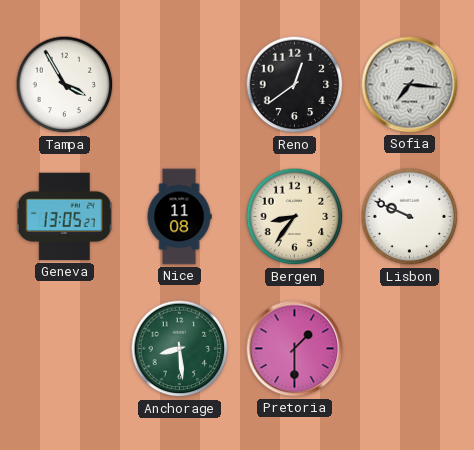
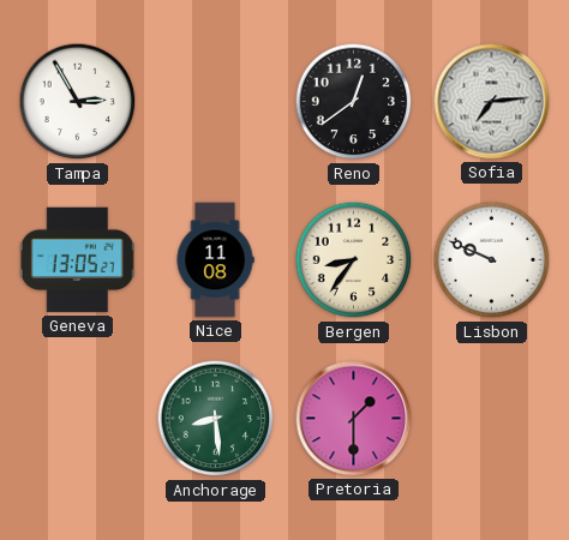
Tampa: 3:55 -> 2:55 (78, 102)
Sofia: 7:16 -> 7:14 (492, 102)
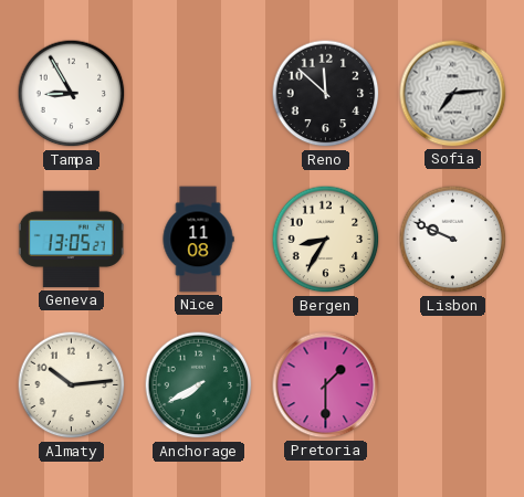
Tampa: 2:55 -> 8:55 (72, 94)
Reno: 12:39 -> 11:52 (326, 94)
Bergen: 8:36 -> 8:35 (326, 240)
Almaty: none -> 10:14 (72, 385)
Anchorage: 8:29 -> 7:40 (199, 385)
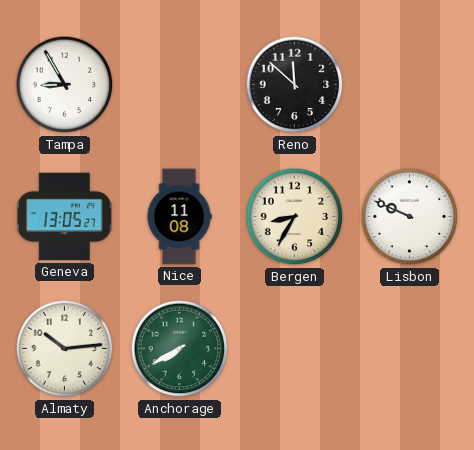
Sofia: 7:14 -> none (453, 94)
Pretoria: 1:30 -> none (326, 385)
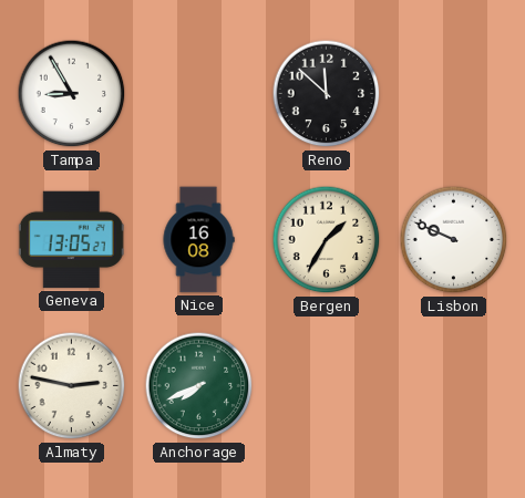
Nice: 11:08 -> 16:08 (198, 240)
Bergen: 8:35 -> 1:35 (327, 240)
Almaty: 10:14 -> 2:47 (72, 386)
Anchorage: 7:40 -> 7:41 (199, 386)
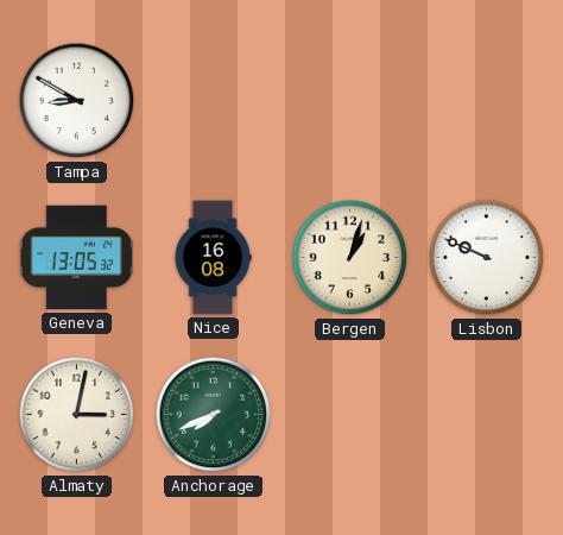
Tampa: 8:55 -> 8:50 (77, 101)
Reno: 11:52 -> none (327, 94)
Geneva: 13:05:27 -> 13:05:32 (76, 258)
Bergen: 1:35 -> 1:03 (350, 258)
Almaty: 2:47 -> 3:02 (77, 415)
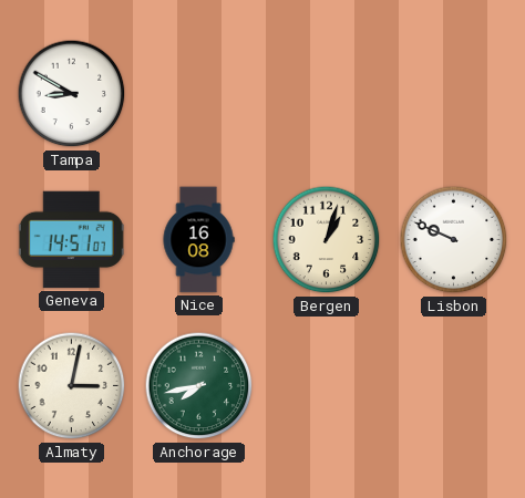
Geneva: 13:05 -> 14:51 (71, 240)
Anchorage: 7:41 -> 7:43 (199, 386)
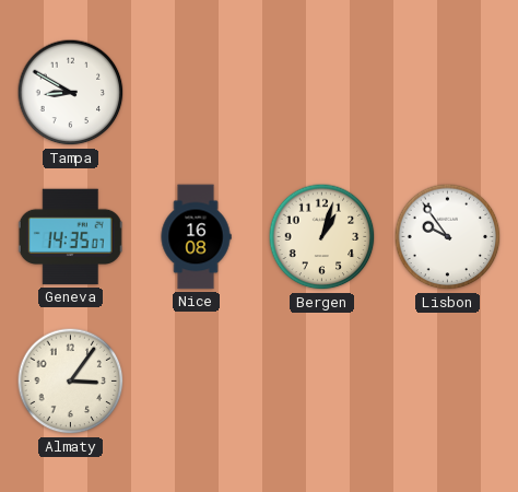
Geneva: 14:51 -> 14:35 (70, 237)
Lisbon: 9:49 -> 9:54 (448, 237)
Almaty: 3:02 -> 3:06 (71, 382)
Anchorage: 7:43 -> none (199, 386)
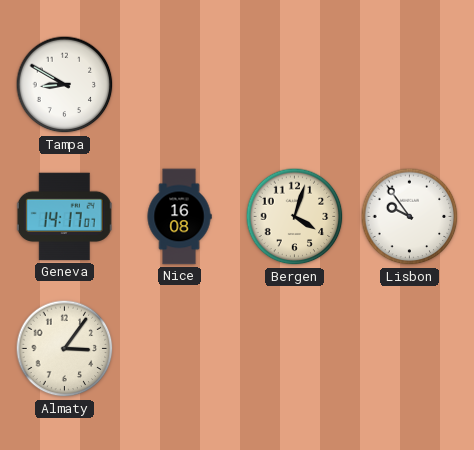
Geneva: 14:35 -> 14:17 (64, 217)
Bergen: 1:03 -> 4:03 (295, 217)
